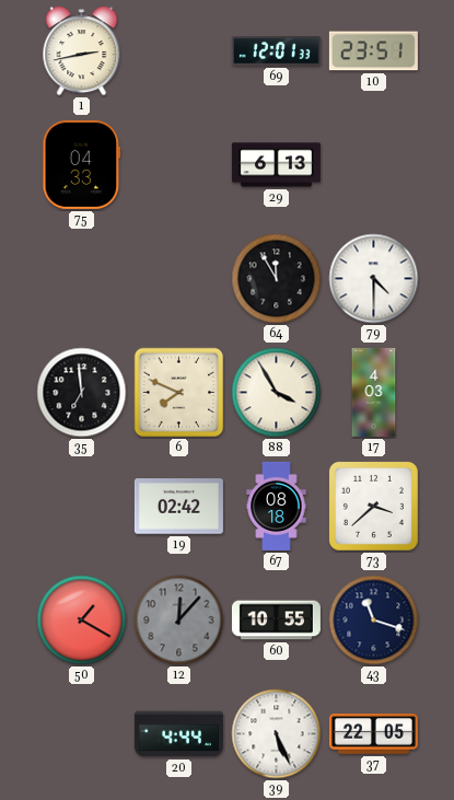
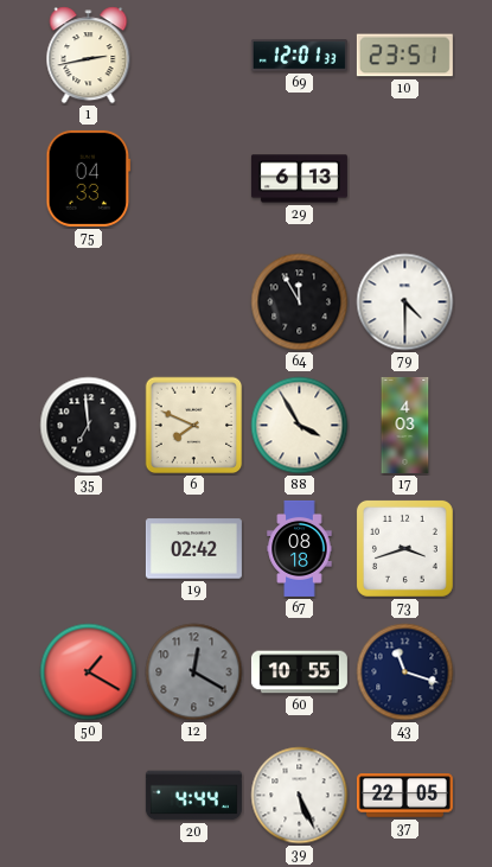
73: 3:38 -> 3:42 (404, 548)
12: 12:07 -> 12:20 (194, 672)
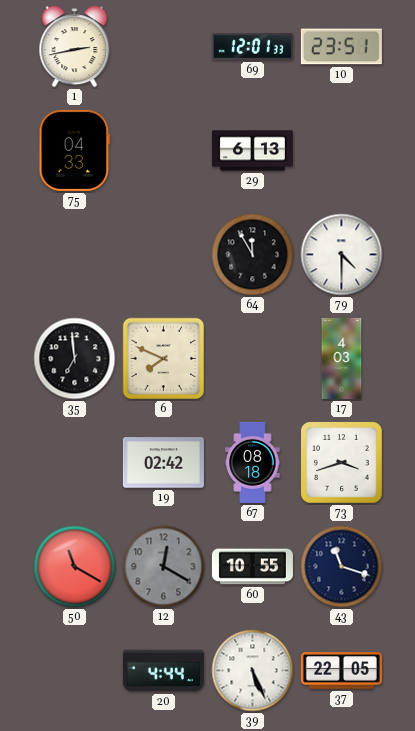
88: 3:55 -> none (300, 426)
50: 1:20 -> 11:20 (75, 567)
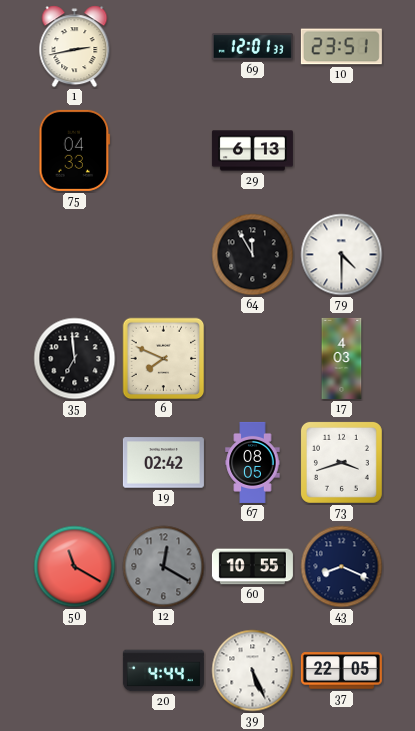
67: 08:18 -> 08:05 (253, 462)
43: 11:18 -> 8:19 (342, 567)
